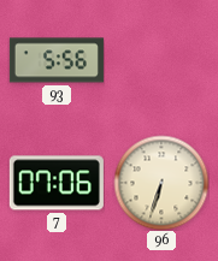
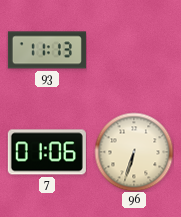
93: 5:56 -> 11:13 (47, 50)
7: 07:06 -> 01:06 (47, 152)
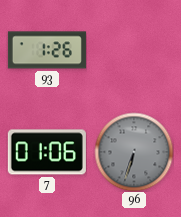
93: 11:13 -> 1:26 (47, 50)
96 dial: cream -> grey (134, 152)
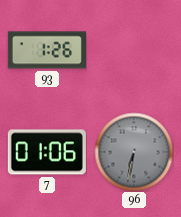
96: 6:33 -> 6:32 (134, 152)
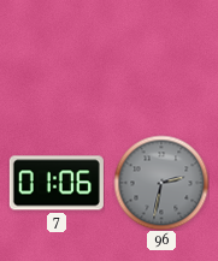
93: 1:26 -> none (47, 50)
96: 6:32 -> 2:32 (161, 183)
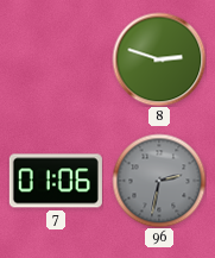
8: none -> 2:48 (159, 59)
